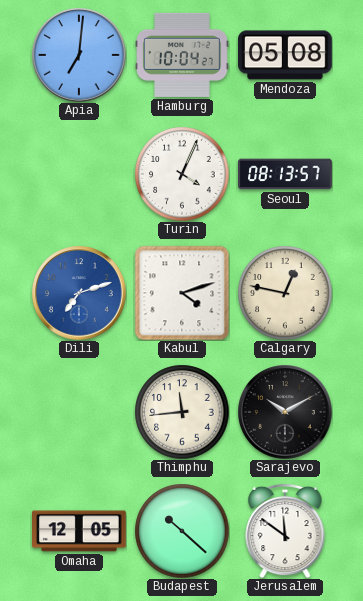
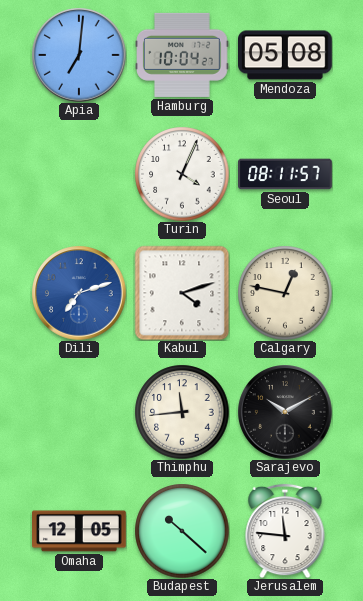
Seoul: 08:13 -> 08:11 (285, 174)
Jerusalem: 11:51 -> 11:46 (285, 531)
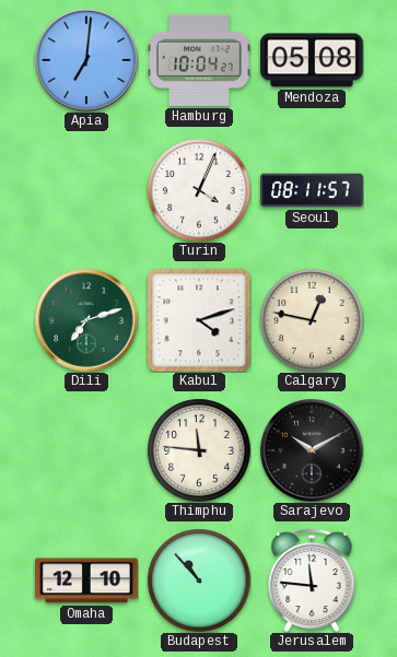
Dili dial: blue -> green (86, 320)
Thimphu: 11:44 -> 11:46 (199, 450)
Omaha: 12:05 -> 12:10 (87, 580)
Budapest: 10:22 -> 10:53 (199, 580)
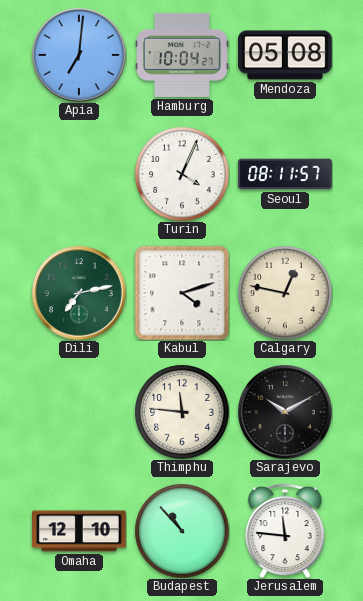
Dili: 7:12 -> 7:13 (79, 293)
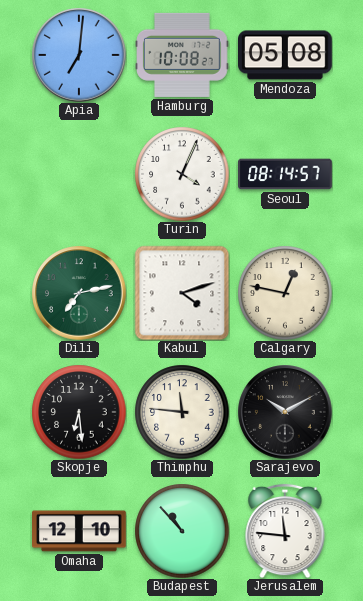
Hamburg: 10:04 -> 10:08 (183, 55)
Seoul: 08:11 -> 08:14 (285, 174)
Skopje: none -> 6:29 (79, 412)
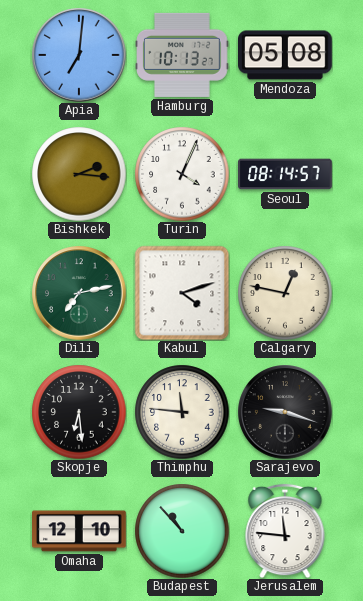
Hamburg: 10:08 -> 10:13 (183, 55)
Bishkek: none -> 2:16 (79, 174)
Sarajevo: 10:10 -> 9:18 (285, 412)
